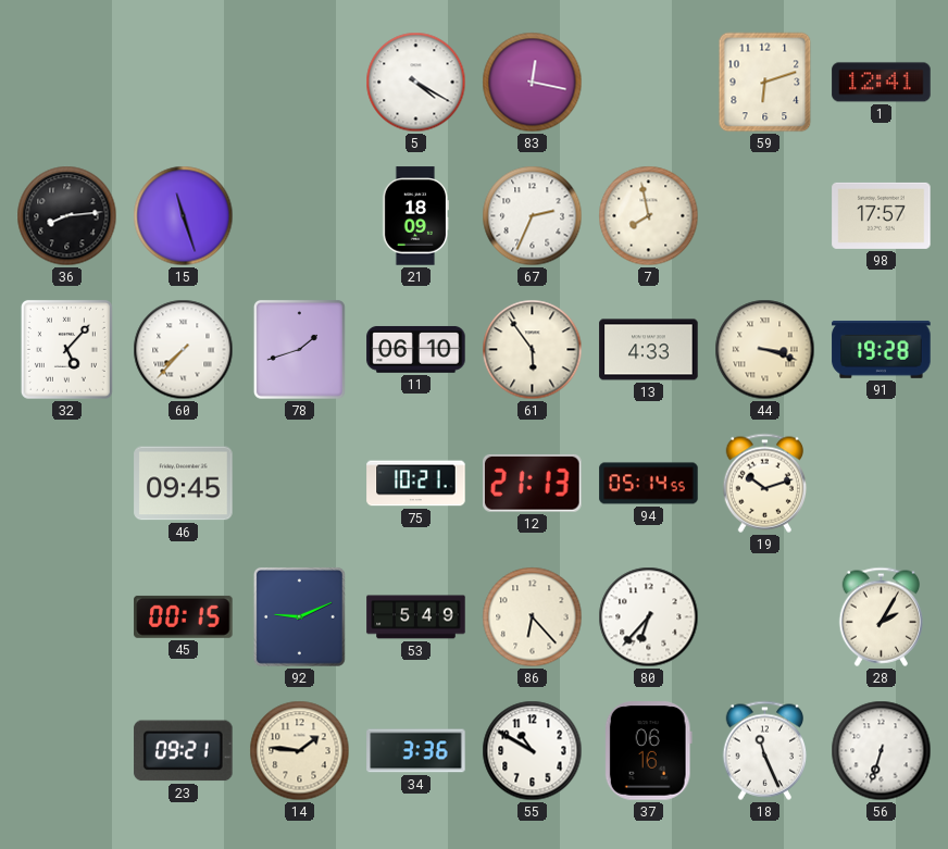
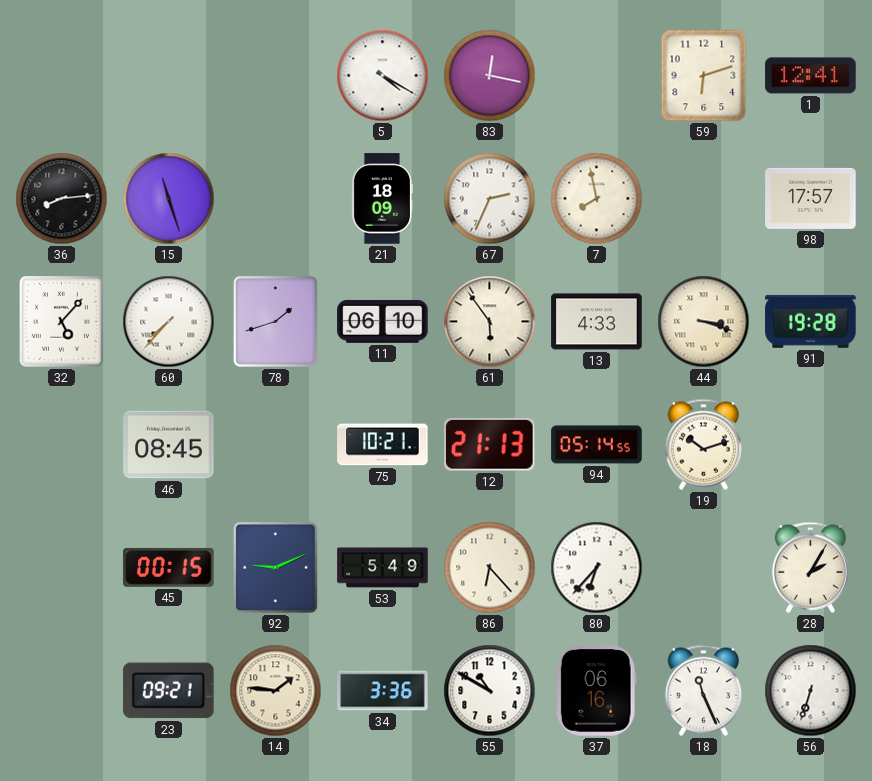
46: 09:45 -> 08:45 (169, 445)
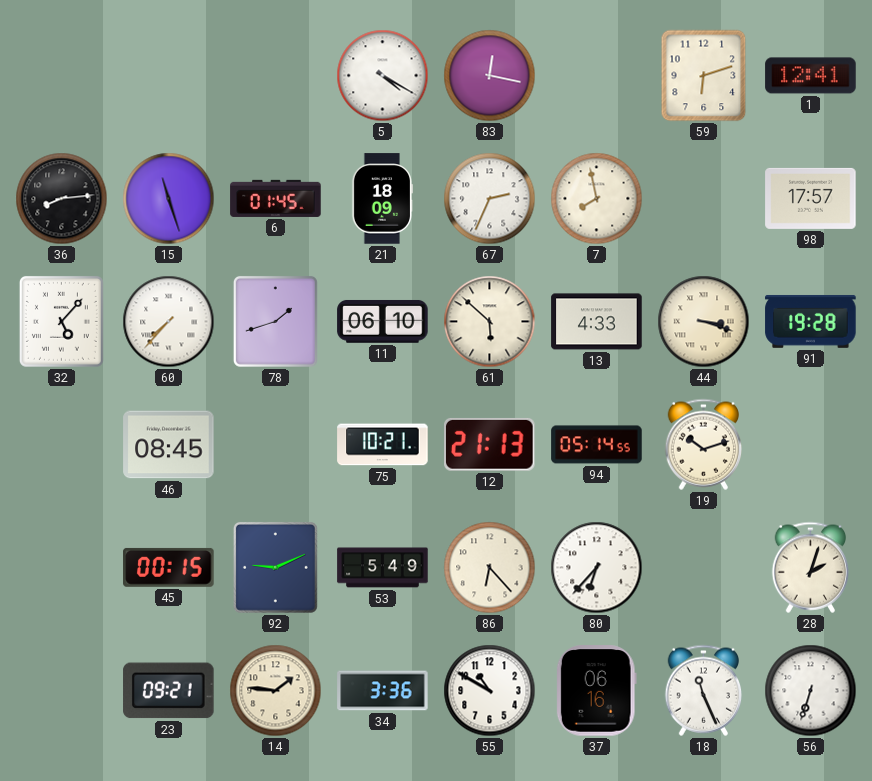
6: none -> 01:45 (276, 198)
61: 5:54 -> 5:52 (490, 322)
28: 2:05 -> 2:03 (811, 567)
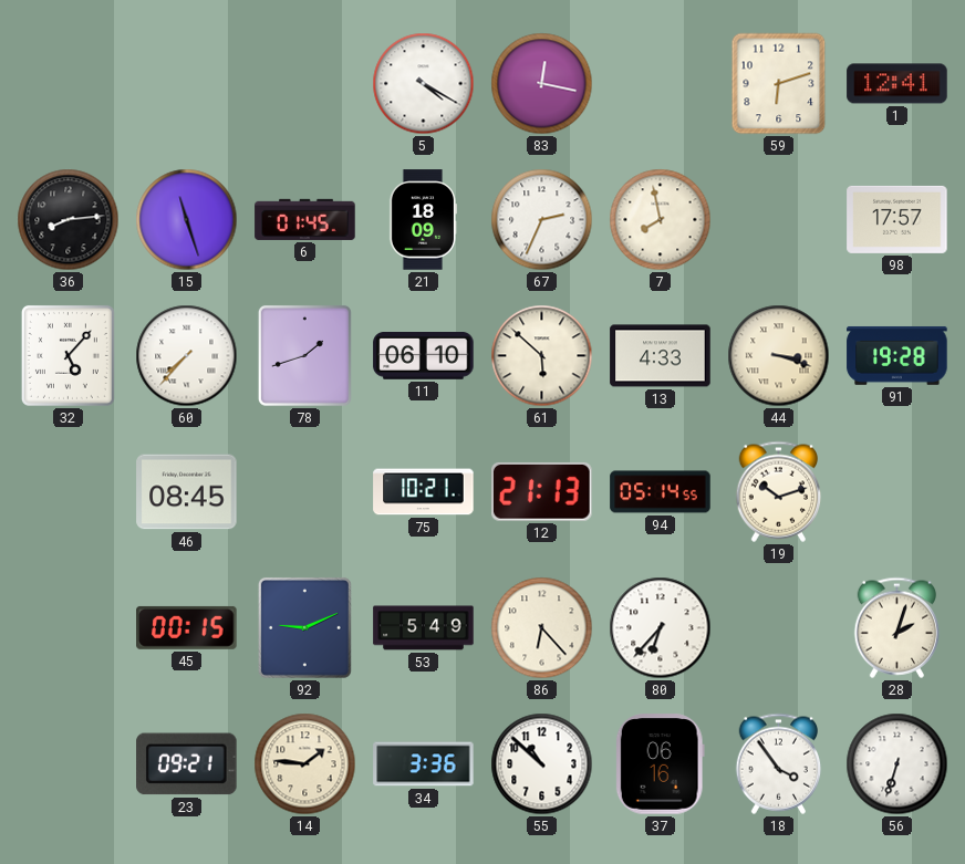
55: 10:50 -> 10:52 (542, 764)
18: 11:26 -> 3:54 (779, 763)
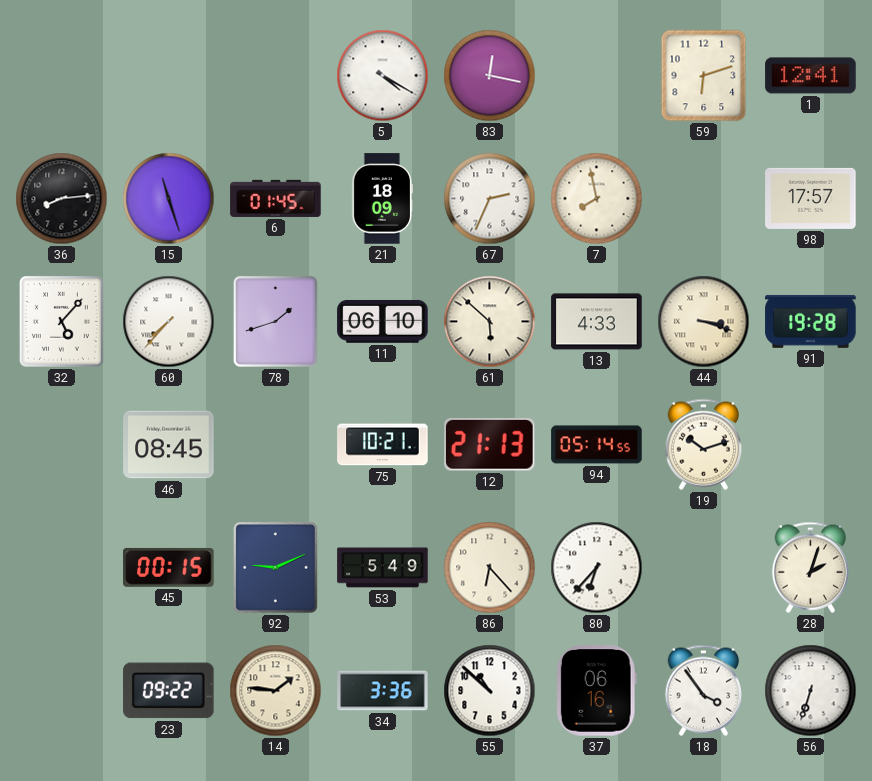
23: 09:21 -> 09:22 (169, 691)
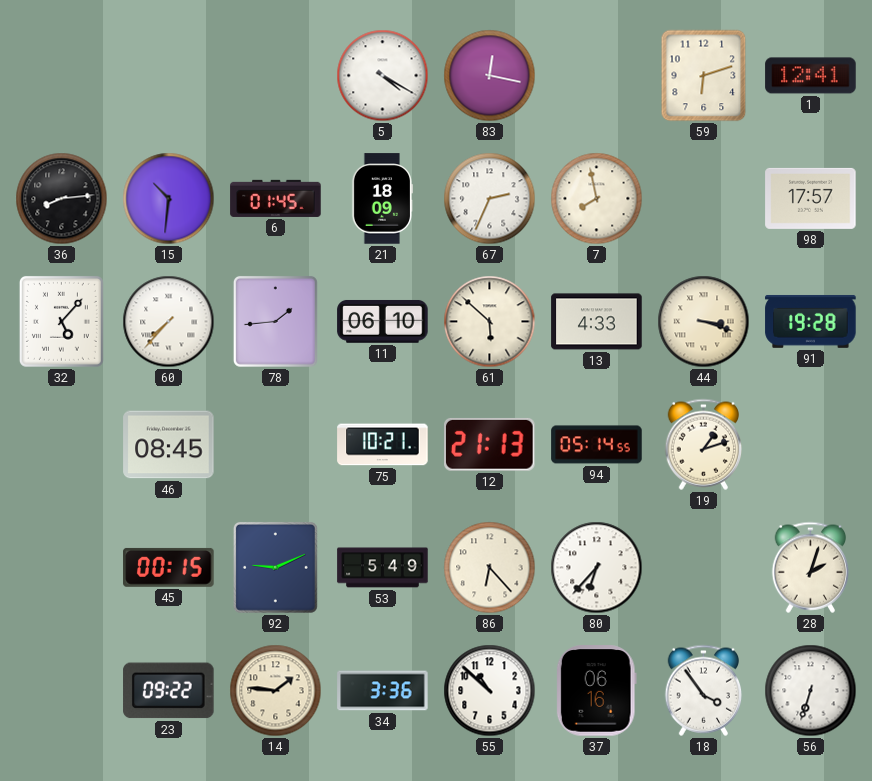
15: 11:27 -> 10:31 (169, 199)
78: 1:42 -> 1:44 (275, 321)
19: 10:12 -> 1:12 (704, 444)
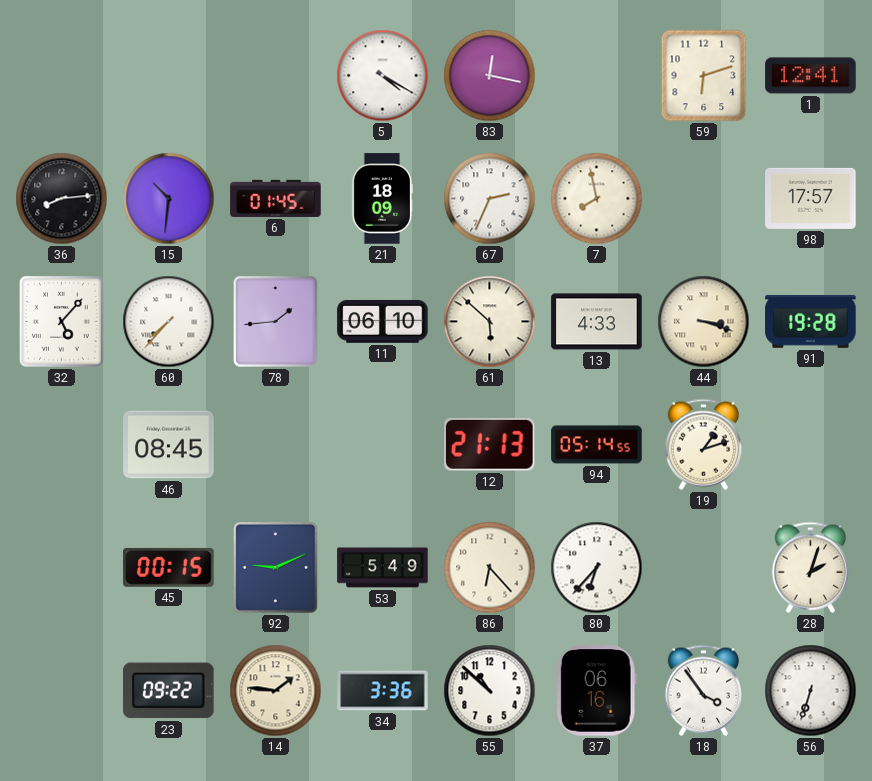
75: 10:21 -> none (383, 445)
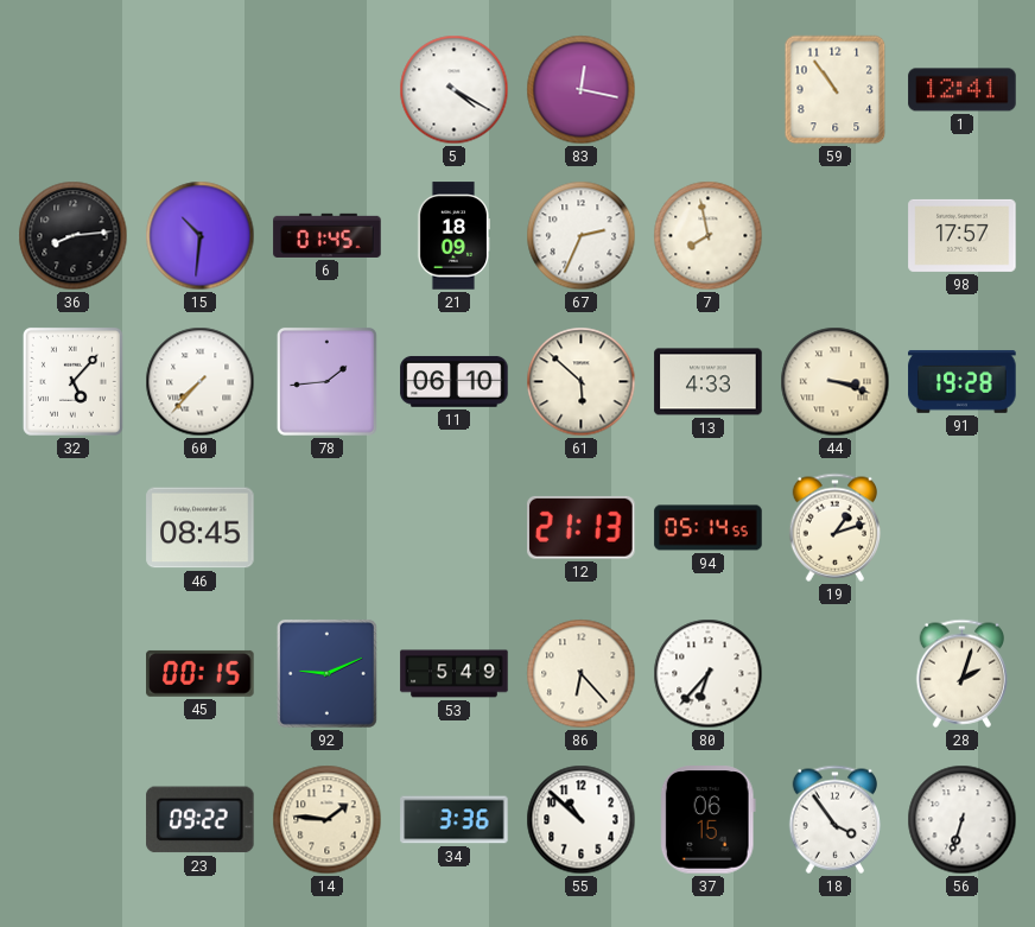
59: 6:12 -> 10:54 (836, 90)
37: 06:16 -> 06:15 (707, 820)
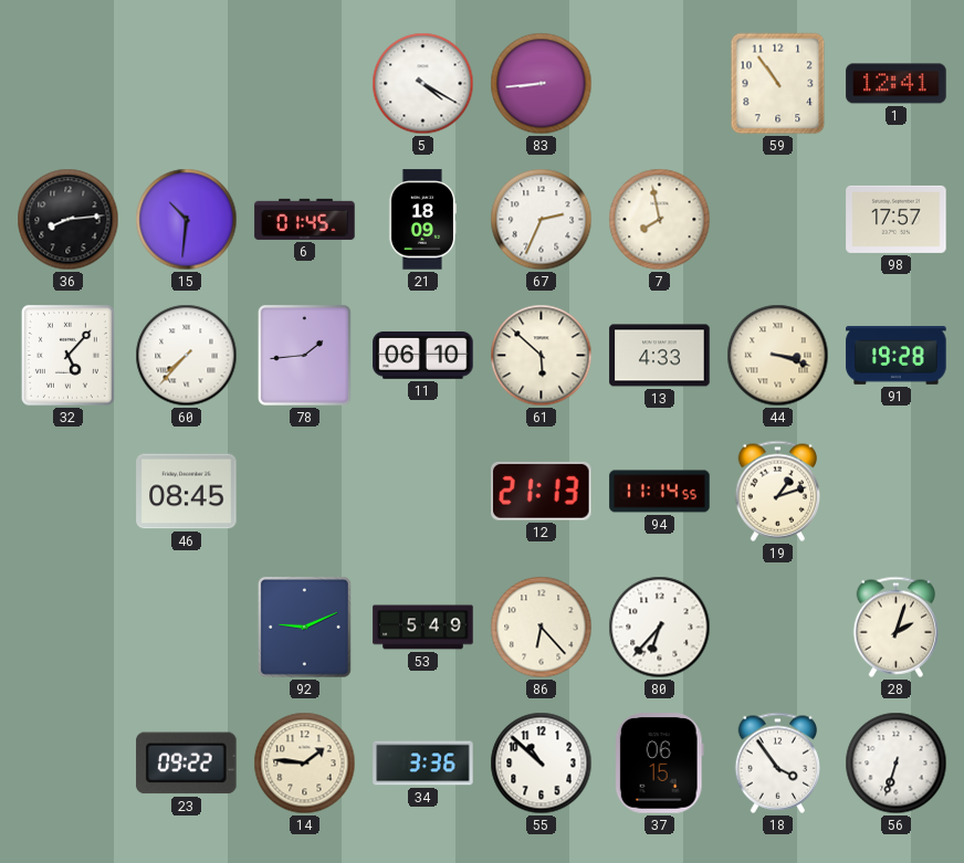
83: 12:17 -> 8:44 (542, 84)
94: 05:14 -> 11:14 (660, 492)
45: 00:15 -> none (201, 673)
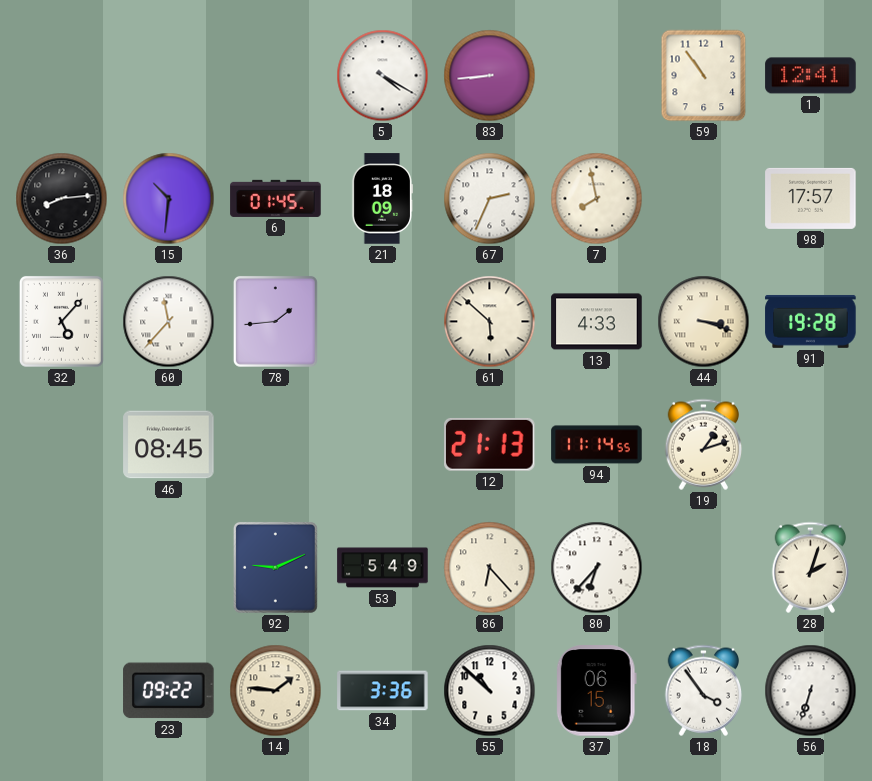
60: 7:37 -> 11:37 (169, 322)
11: 06:10 -> none (423, 356)
